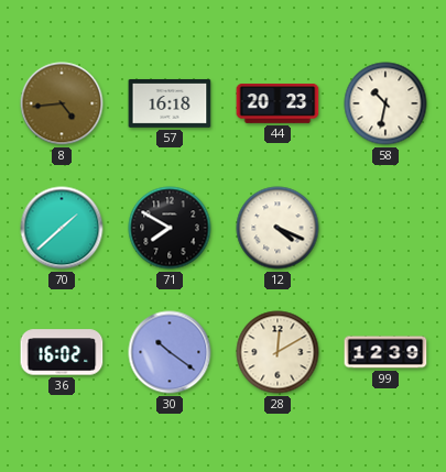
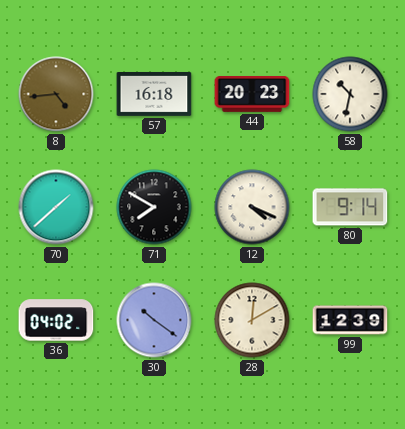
80: none -> 9:14 (350, 207)
36: 16:02 -> 04:02 (56, 320)
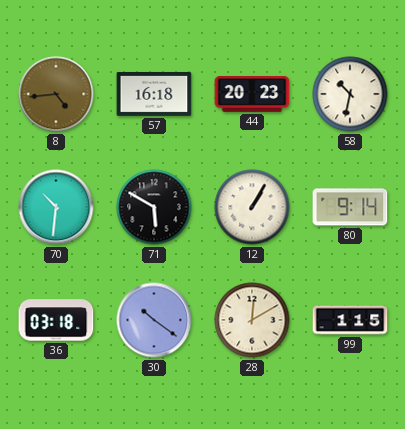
70: 1:38 -> 10:31 (56, 207)
71: 7:50 -> 5:50 (154, 207)
12: 4:19 -> 1:05 (252, 207)
36: 04:02 -> 03:18 (56, 320)
99: 12:39 -> 1:15 (350, 320)
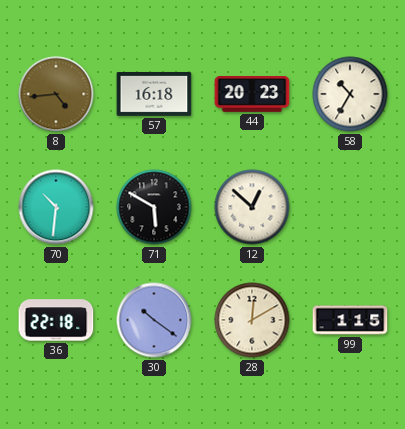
58: 10:32 -> 10:35 (350, 94)
12: 1:05 -> 12:52 (252, 207)
80: 9:14 -> none (350, 207)
36: 03:18 -> 22:18 (56, 320)
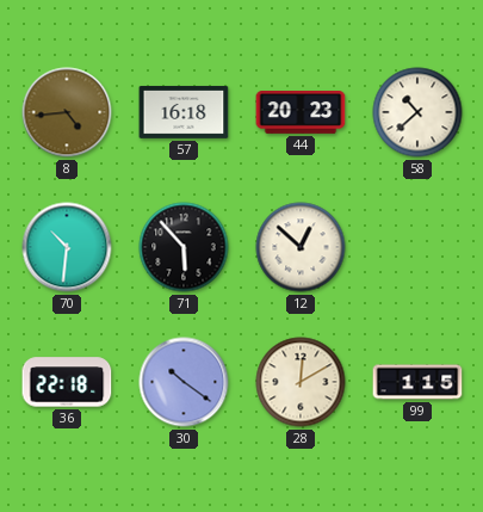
58: 10:35 -> 10:38 (417, 112)
71: 5:50 -> 5:53 (184, 247)
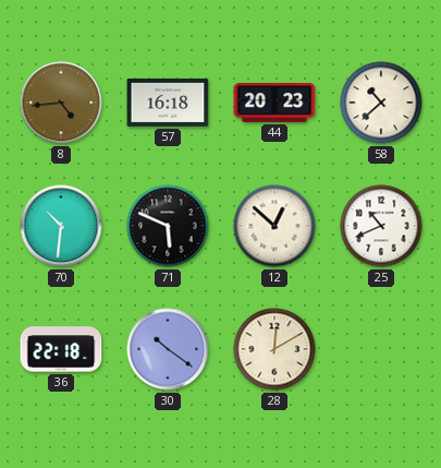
71: 5:53 -> 5:49 (168, 226)
25: none -> 10:41 (381, 226)
99: 1:15 -> none (417, 382)
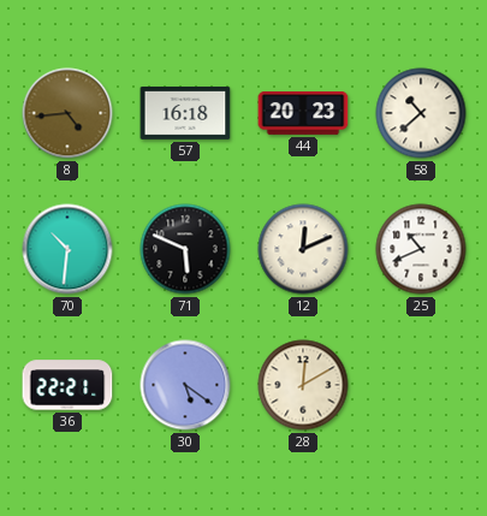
12: 12:52 -> 12:11 (303, 249)
36: 22:18 -> 22:21 (67, 385)
30: 10:21 -> 5:21 (185, 385)
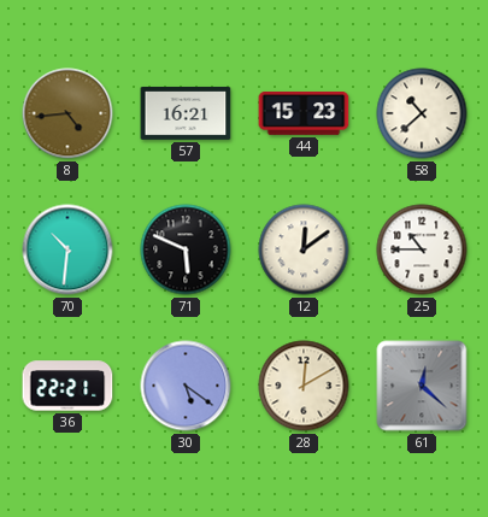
57: 16:18 -> 16:21 (186, 113)
44: 20:23 -> 15:23 (304, 114)
12: 12:11 -> 12:09 (304, 249)
25: 10:41 -> 10:45 (422, 249)
61: none -> 12:22 (422, 386)
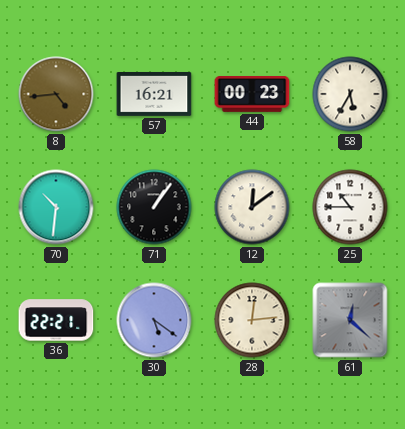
44: 15:23 -> 00:23 (252, 95)
58: 10:38 -> 5:35 (350, 94)
71: 5:49 -> 1:06 (154, 207)
28: 12:10 -> 12:14 (252, 320)
